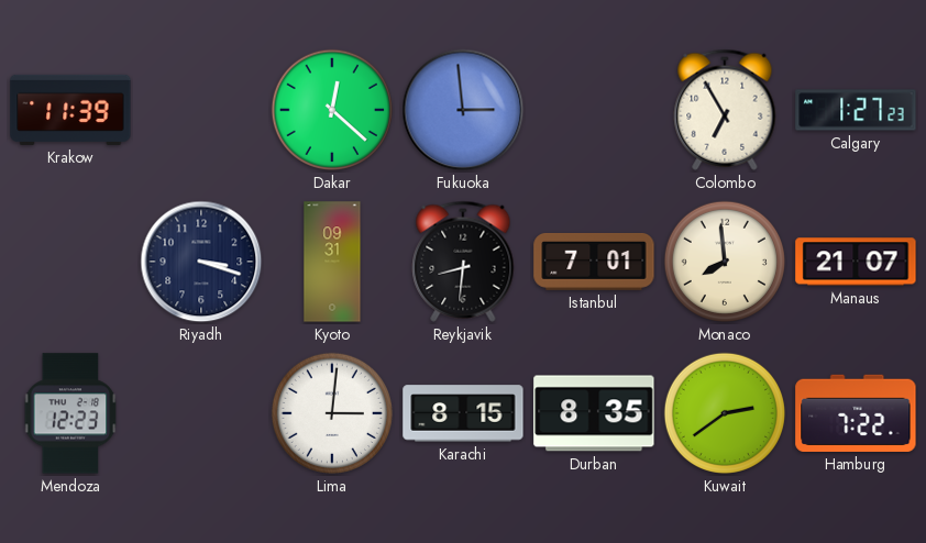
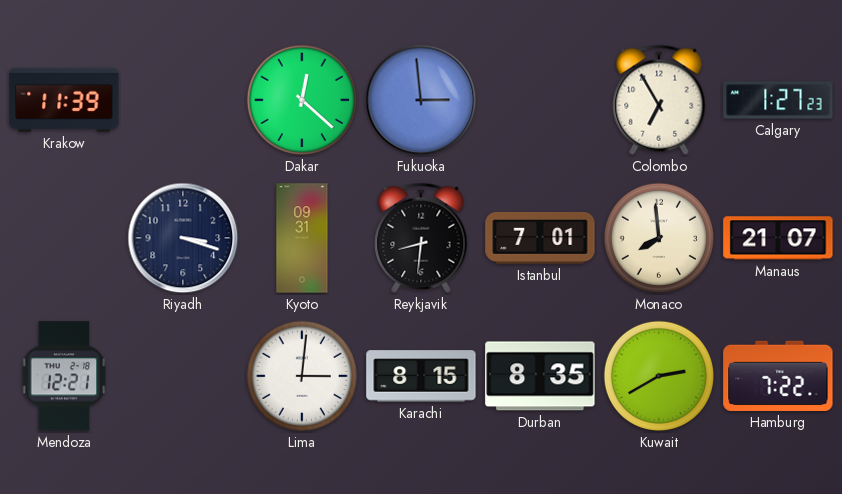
Mendoza: 12:23 -> 12:21 (64, 376)
Kuwait: 2:39 -> 2:40 (659, 376)
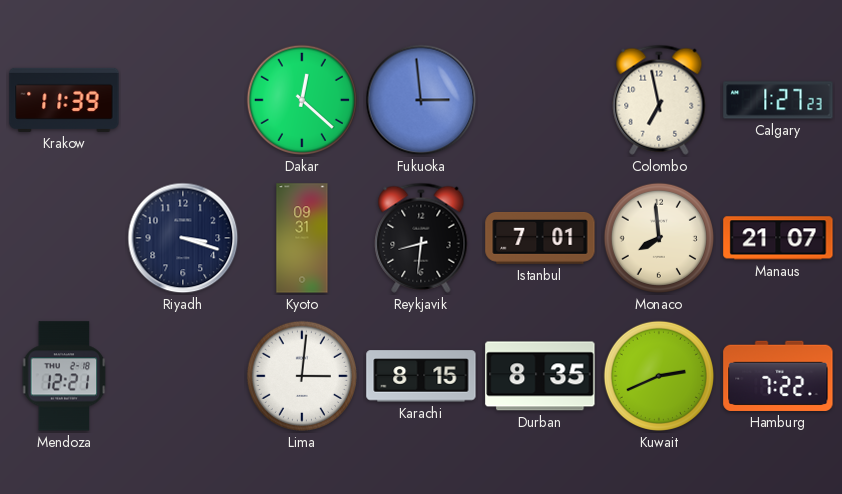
Colombo: 6:55 -> 6:58 (659, 100)
Kuwait: 2:40 -> 2:41 (659, 376)
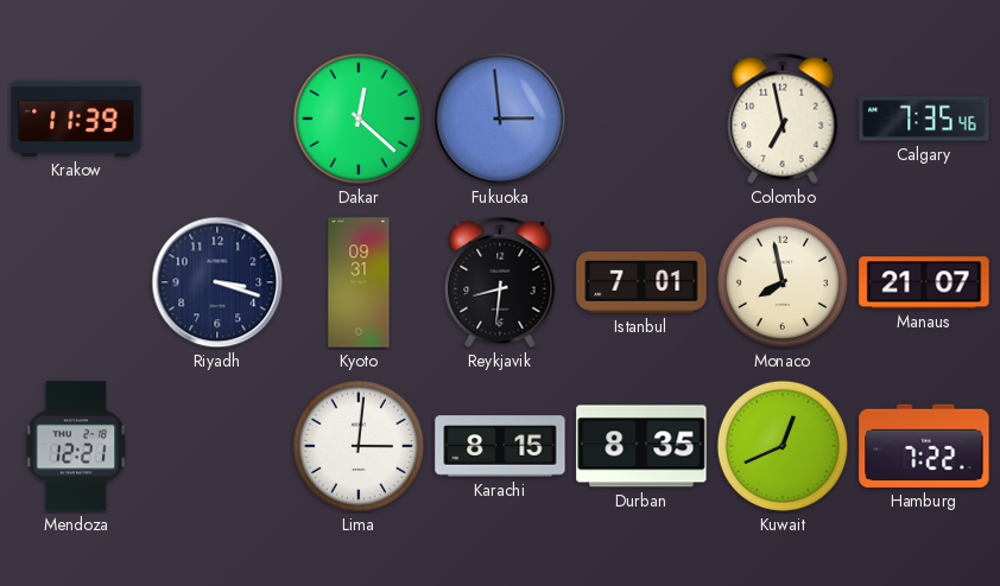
Calgary: 1:27 -> 7:35 (924, 119)
Monaco: 7:59 -> 7:58 (783, 282)
Kuwait: 2:41 -> 12:41 (783, 446)
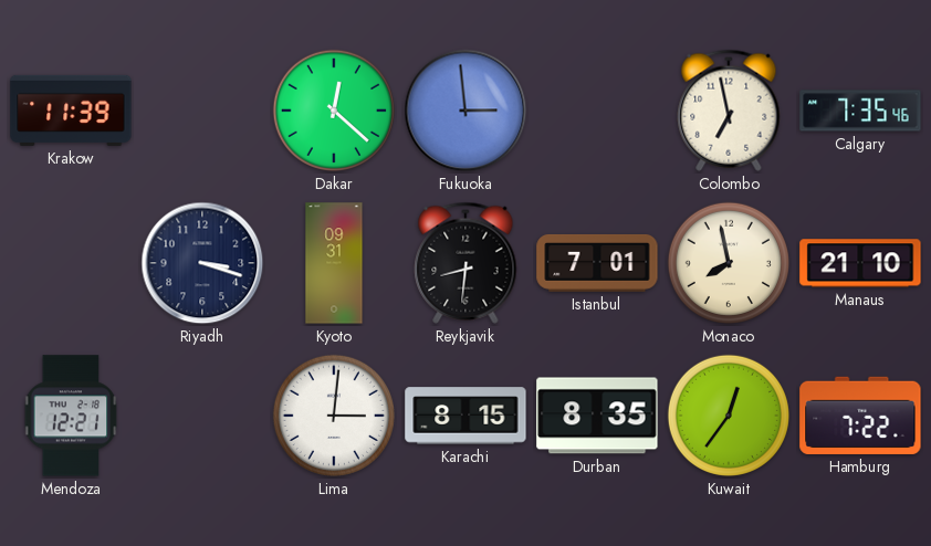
Manaus: 21:07 -> 21:10 (860, 263)
Kuwait: 12:41 -> 12:36 (729, 416)
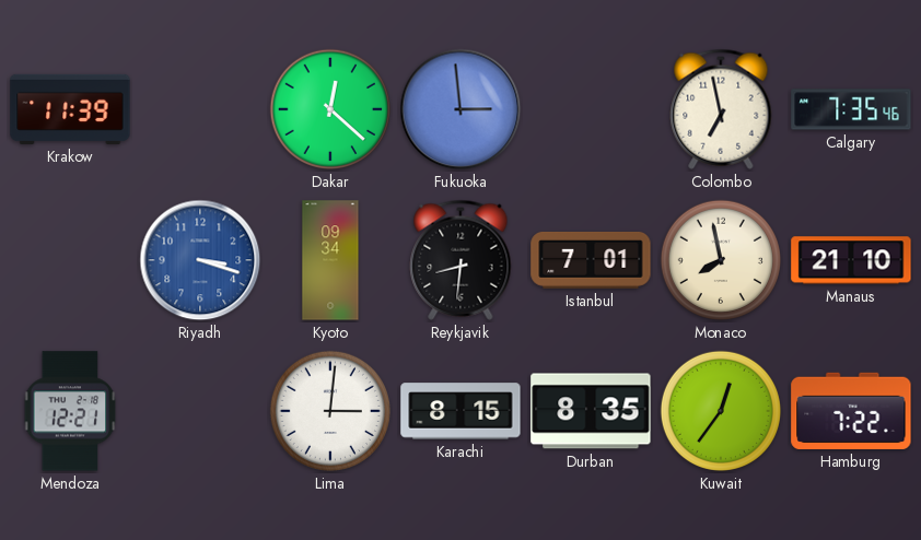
Riyadh dial: navy -> blue (200, 260)
Kyoto: 09:31 -> 09:34 (330, 260)
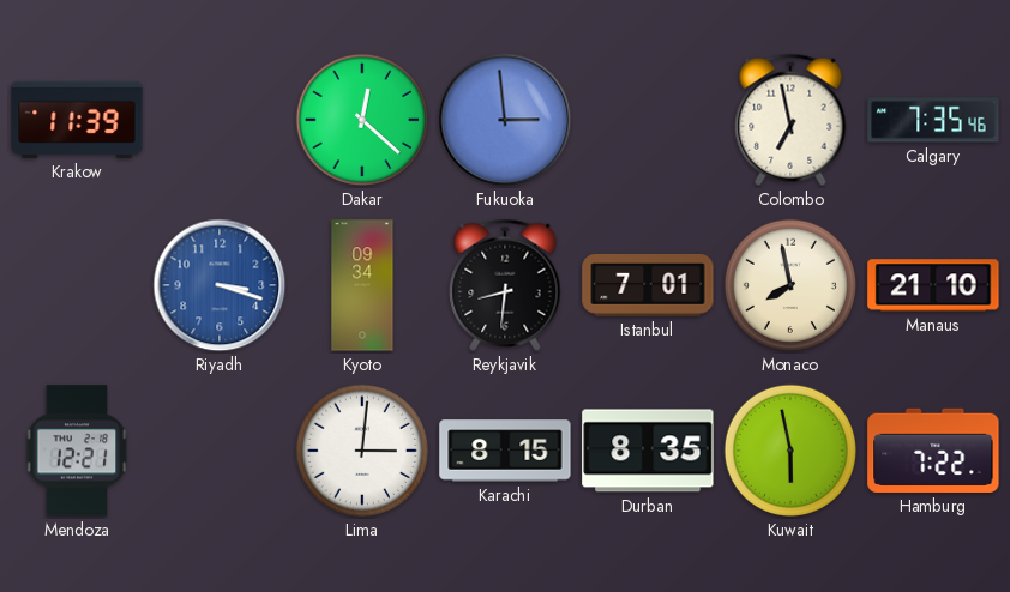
Kuwait: 12:36 -> 5:58 (790, 451)
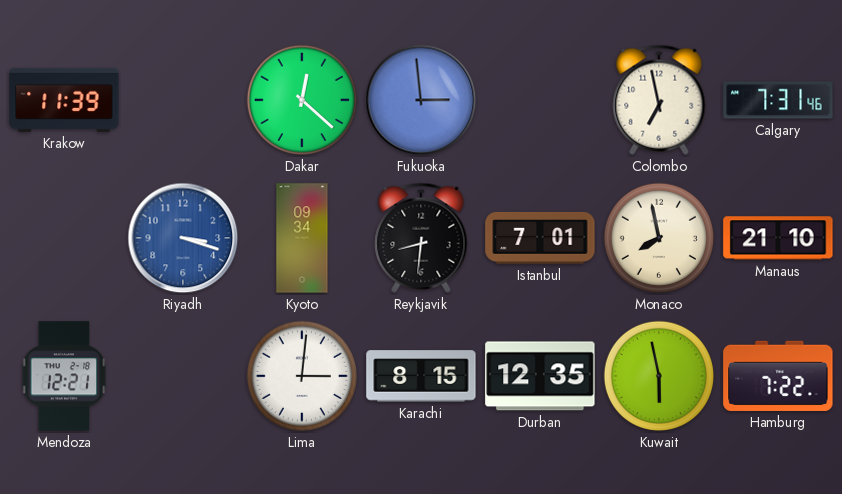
Calgary: 7:35 -> 7:31 (778, 100)
Durban: 8:35 -> 12:35 (540, 376)
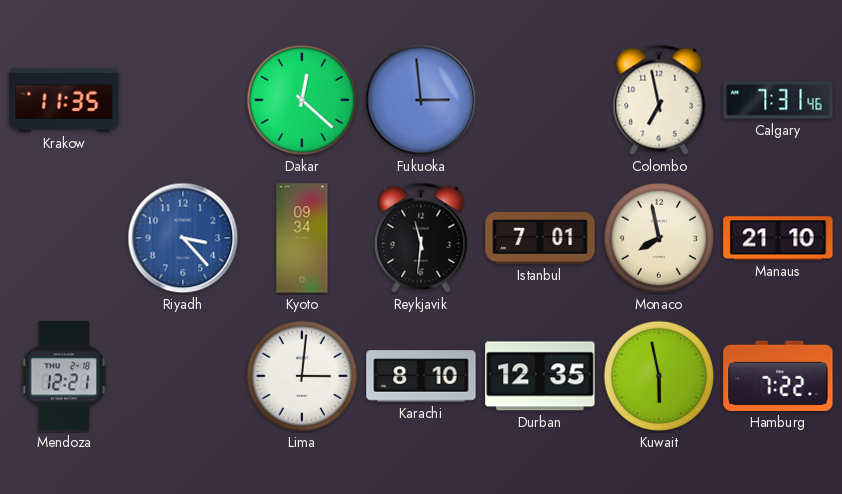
Krakow: 11:39 -> 11:35 (64, 100)
Riyadh: 3:18 -> 3:23 (183, 238)
Reykjavik: 8:31 -> 11:31 (421, 238)
Karachi: 8:15 -> 8:10 (421, 376)
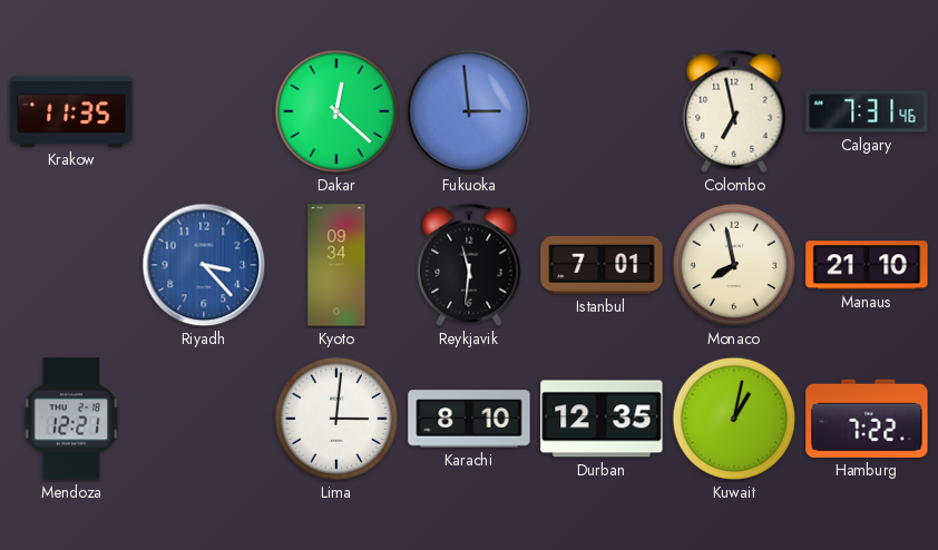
Kuwait: 5:58 -> 1:02 (734, 419)
